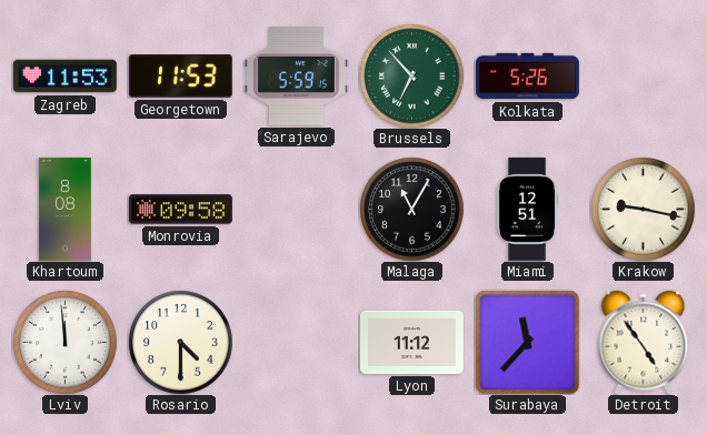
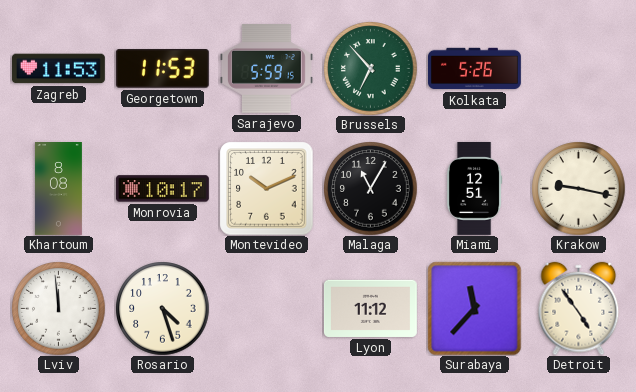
Monrovia: 09:58 -> 10:17 (162, 189)
Montevideo: none -> 10:11 (266, 188)
Rosario: 4:30 -> 4:27 (162, 308)
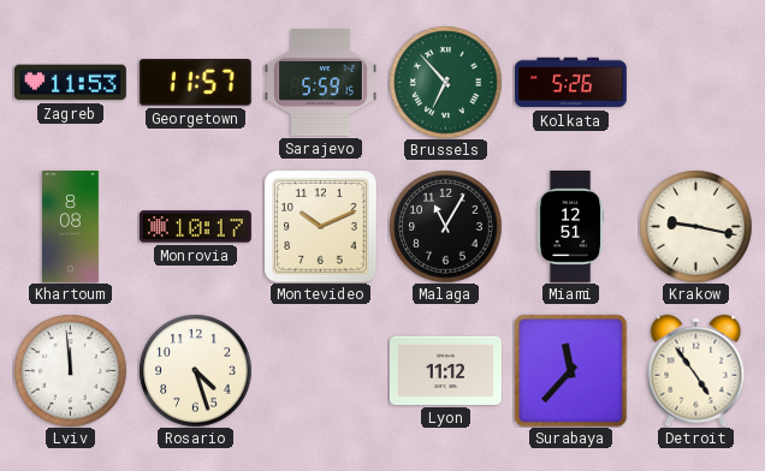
Georgetown: 11:53 -> 11:57 (195, 83)
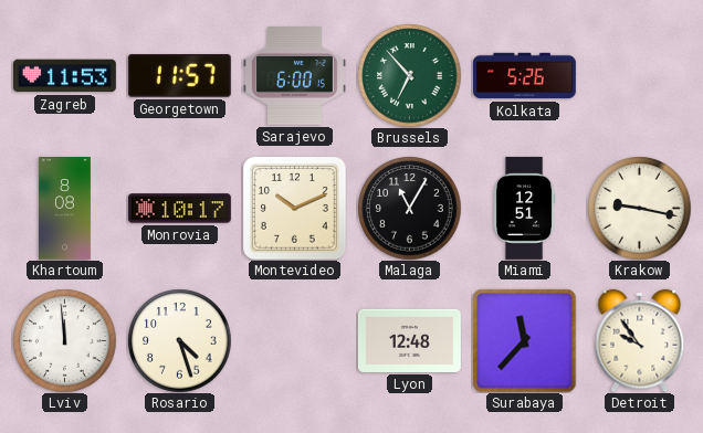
Sarajevo: 5:59 -> 6:00 (294, 76)
Lyon: 11:12 -> 12:48 (409, 340)
Detroit: 4:54 -> 9:54 (640, 340)
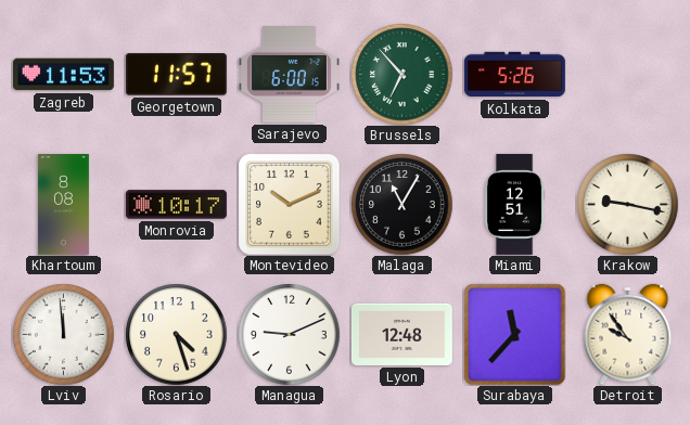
Managua: none -> 9:11 (289, 334)
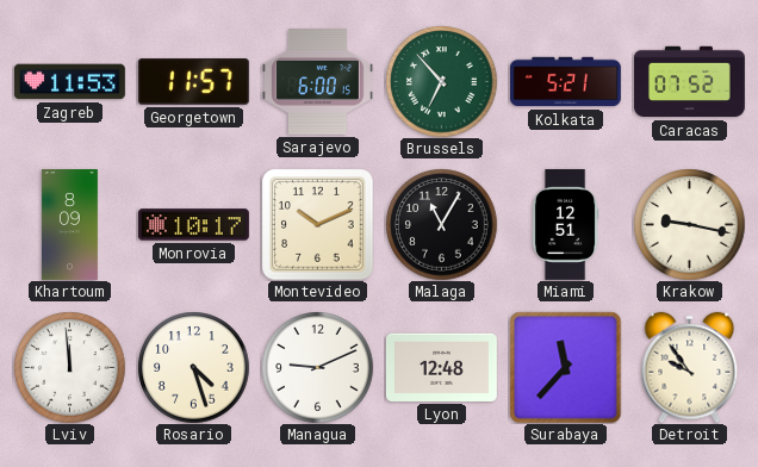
Kolkata: 5:26 -> 5:21 (566, 82)
Caracas: none -> 07:52 (690, 82)
Khartoum: 8:08 -> 8:09 (69, 225)
